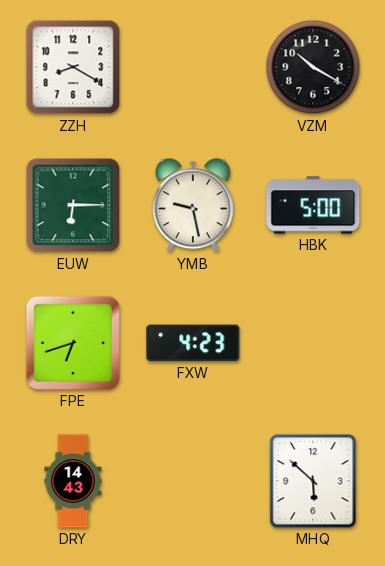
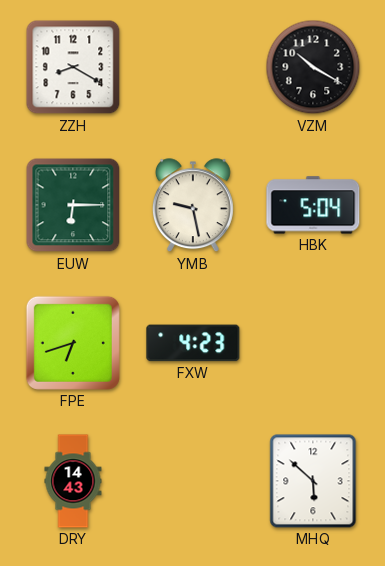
HBK: 5:00 -> 5:04 (313, 205)
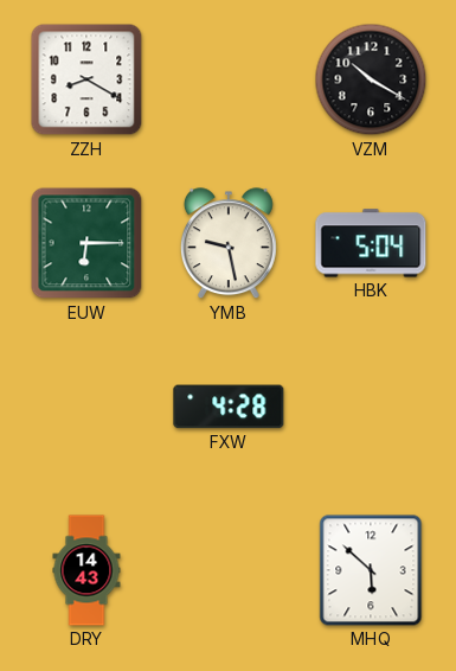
FPE: 6:42 -> none (73, 343)
FXW: 4:23 -> 4:28 (229, 407)
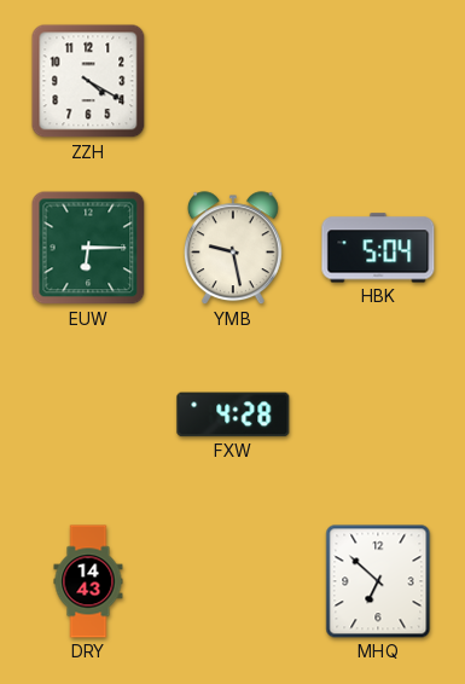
ZZH: 8:20 -> 4:20 (88, 81)
VZM: 10:20 -> none (371, 79)
MHQ: 5:52 -> 6:52 (378, 581)
